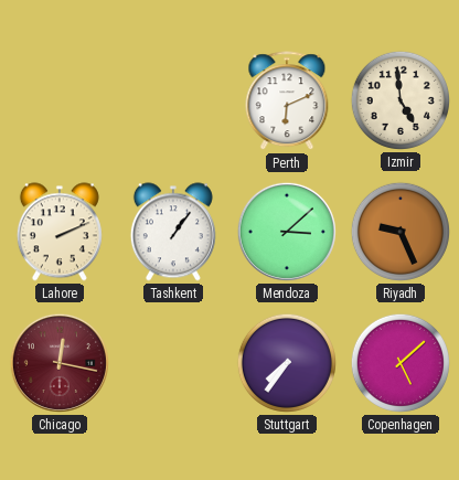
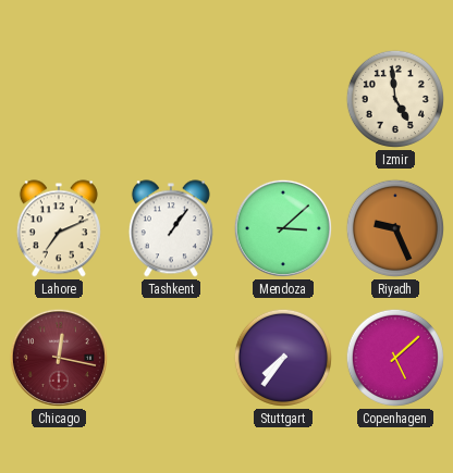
Perth: 6:11 -> none (287, 102)
Lahore: 2:11 -> 7:11 (59, 228)
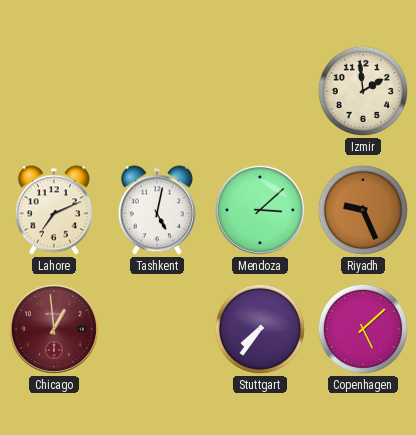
Izmir: 4:59 -> 1:59 (363, 91)
Tashkent: 1:06 -> 5:02 (157, 210)
Chicago: 12:17 -> 12:59 (54, 329)
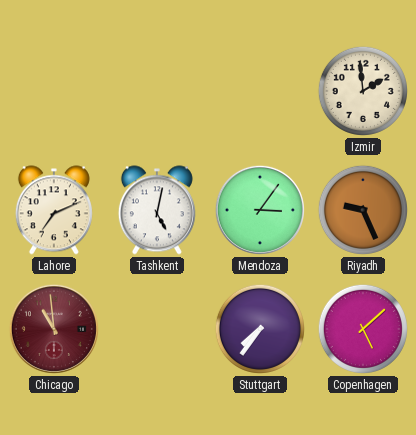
Mendoza: 3:08 -> 3:06 (260, 210)
Chicago: 12:59 -> 10:59 (54, 329)
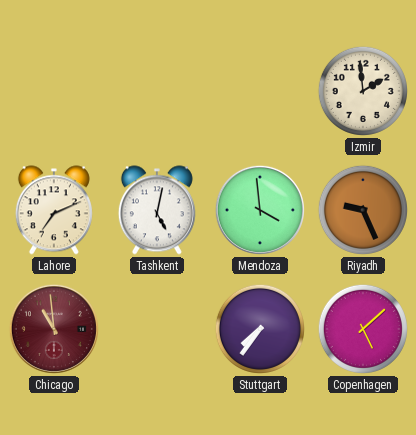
Mendoza: 3:06 -> 3:59 (260, 210)
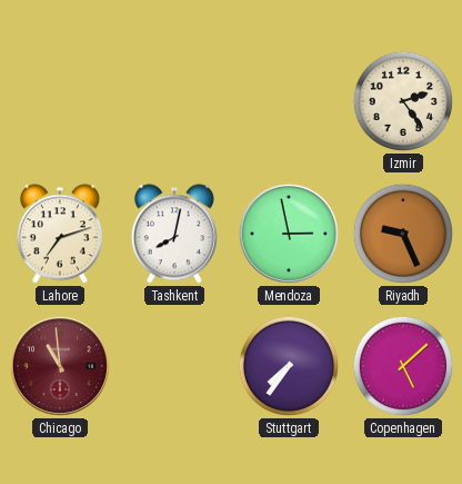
Izmir: 1:59 -> 2:24 (403, 101)
Lahore: 7:11 -> 7:12 (60, 234)
Tashkent: 5:02 -> 8:02 (174, 234)
Mendoza: 3:59 -> 2:58 (289, 234)
